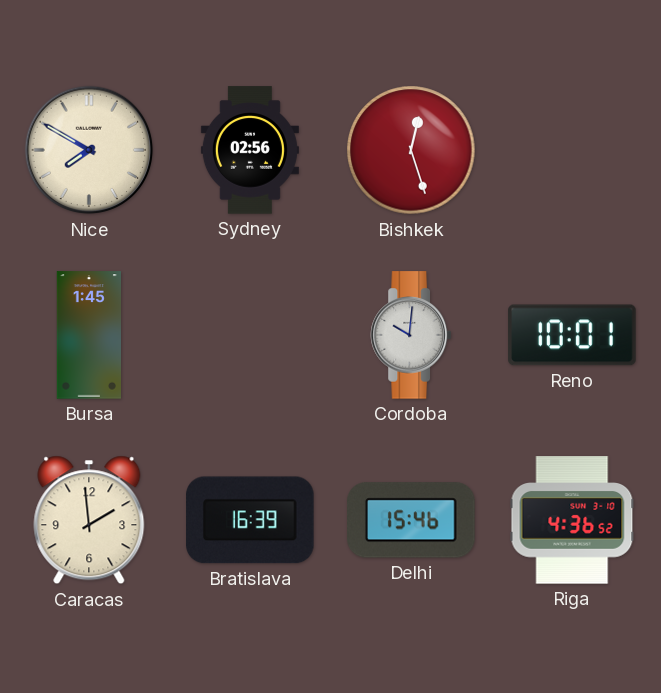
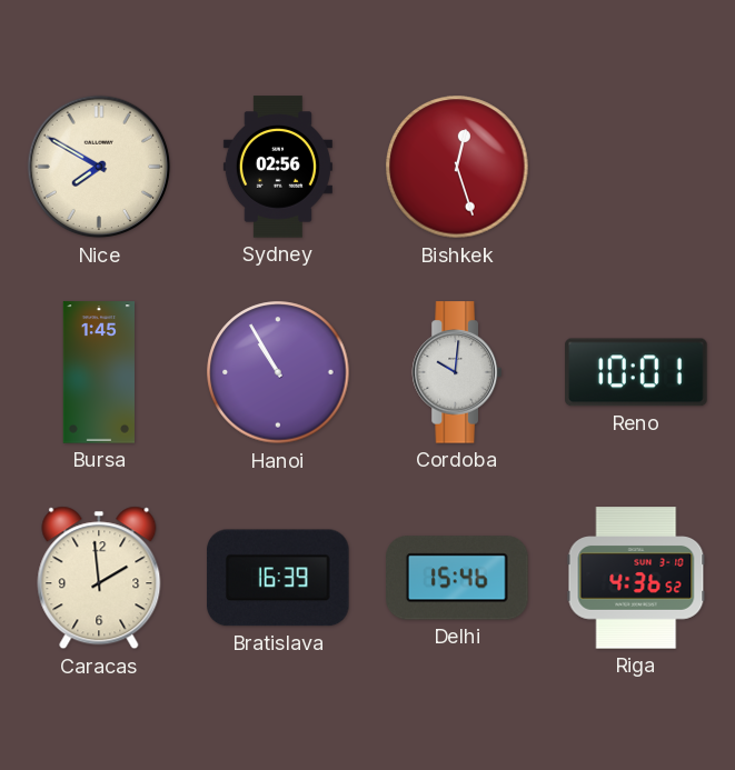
Hanoi: none -> 10:55 (278, 372)
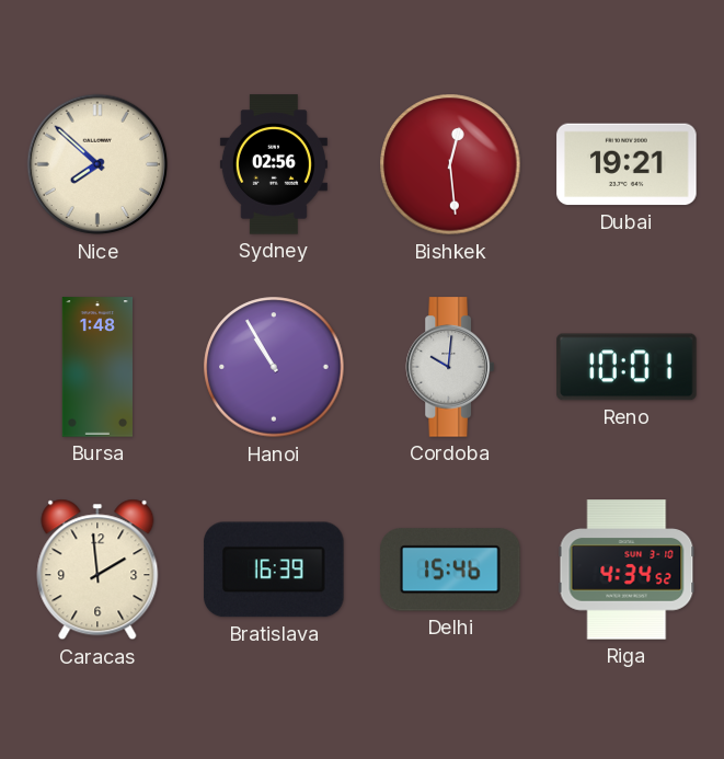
Nice: 7:50 -> 7:52 (97, 164)
Bishkek: 12:27 -> 12:29 (450, 164)
Dubai: none -> 19:21 (627, 164)
Bursa: 1:45 -> 1:48 (96, 367)
Riga: 4:36 -> 4:34 (627, 570)
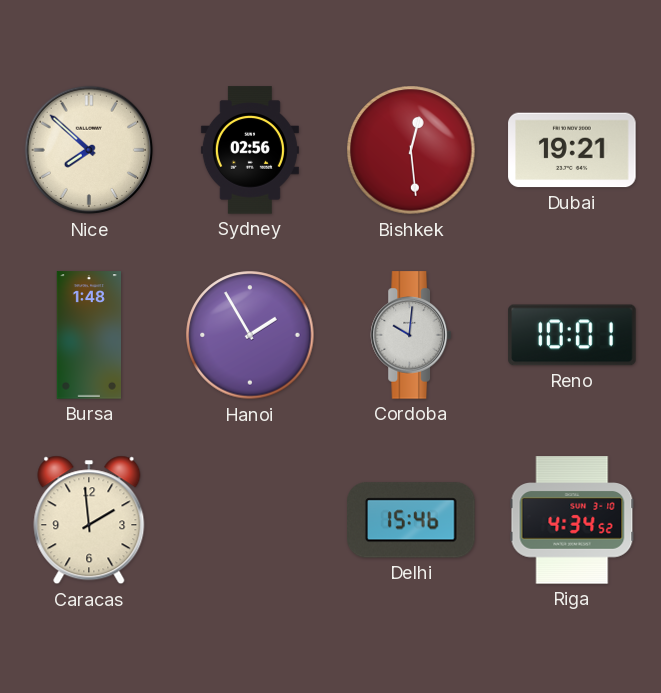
Hanoi: 10:55 -> 1:55 (250, 335)
Bratislava: 16:39 -> none (274, 570)
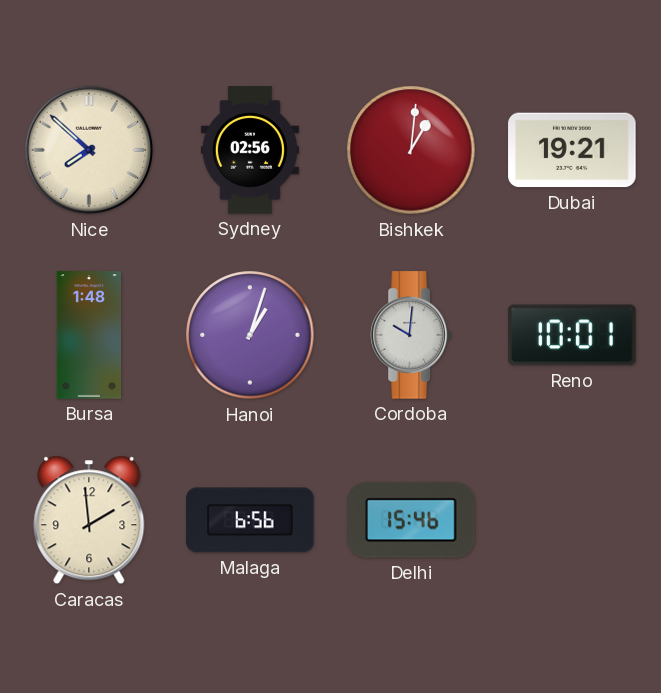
Bishkek: 12:29 -> 1:01 (411, 150)
Hanoi: 1:55 -> 1:03 (250, 335)
Malaga: none -> 6:56 (250, 520)
Riga: 4:34 -> none (572, 520)
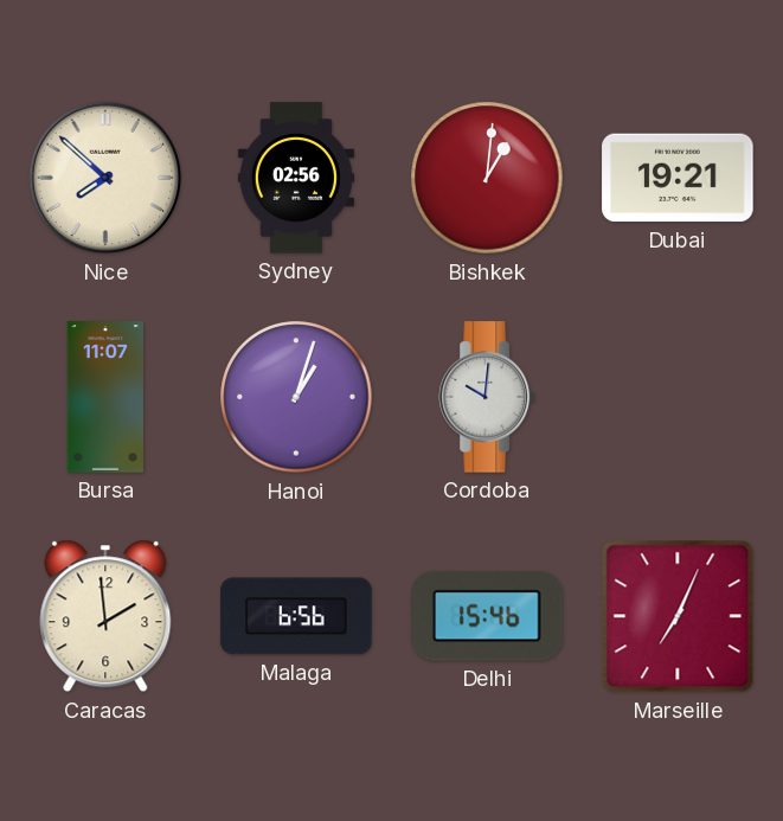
Bursa: 1:48 -> 11:07 (104, 397)
Reno: 10:01 -> none (572, 335)
Marseille: none -> 7:04 (678, 616)
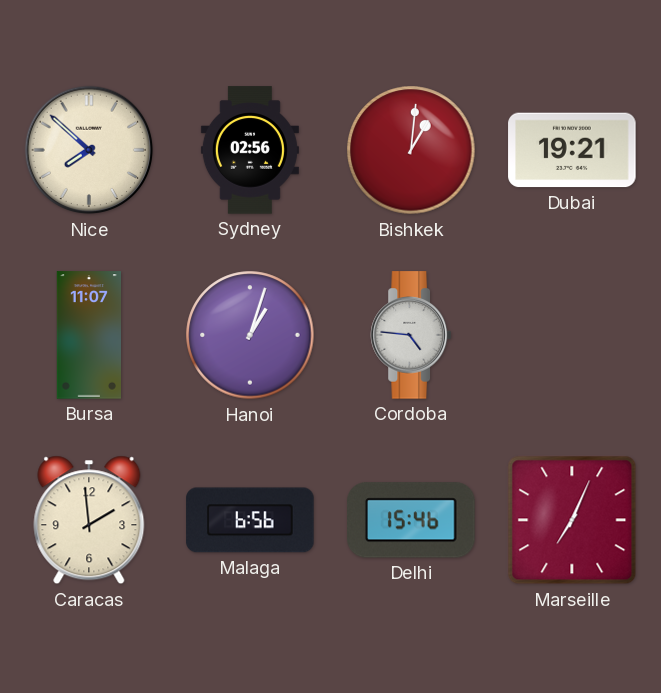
Cordoba: 10:01 -> 4:46 (410, 335)
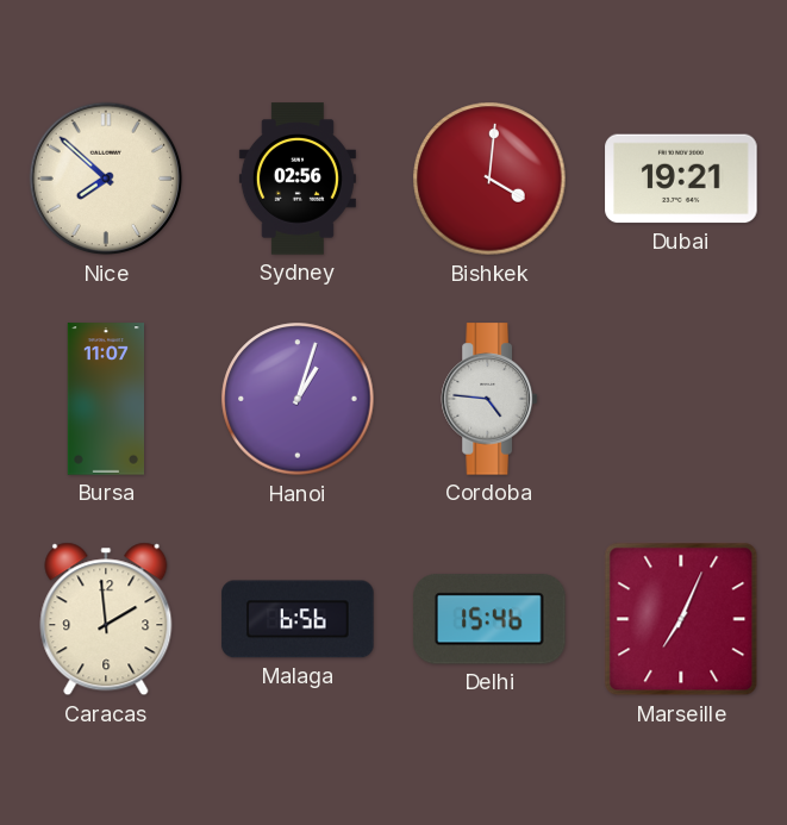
Bishkek: 1:01 -> 4:01 (489, 179)
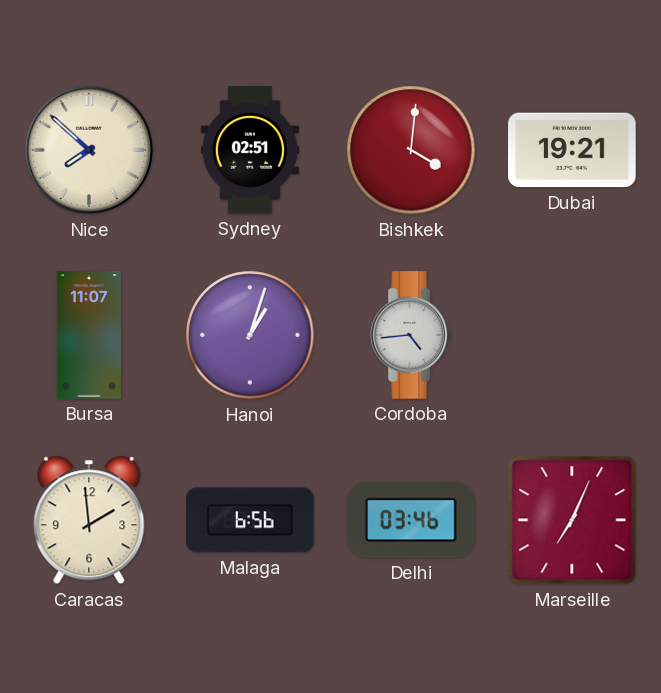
Sydney: 02:56 -> 02:51 (250, 150)
Cordoba: 4:46 -> 4:44 (410, 335)
Delhi: 15:46 -> 03:46 (411, 520)
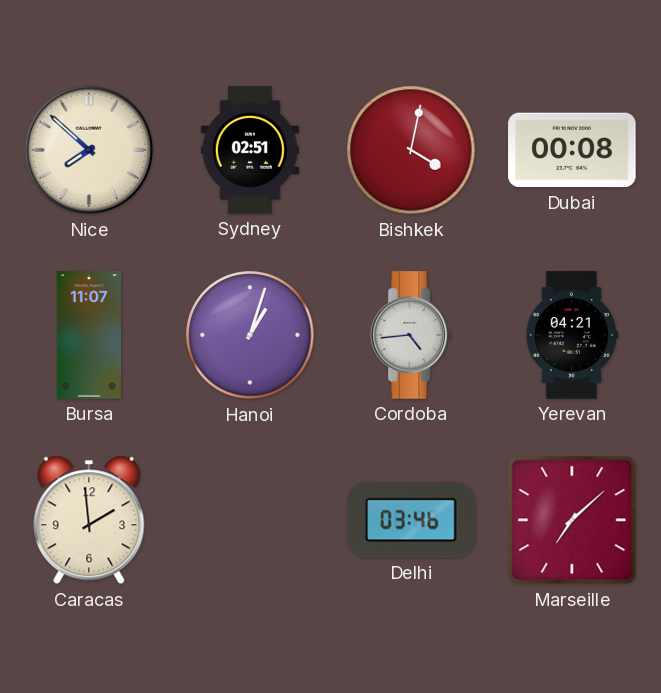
Bishkek: 4:01 -> 4:02 (411, 150)
Dubai: 19:21 -> 00:08 (572, 150)
Yerevan: none -> 04:21 (572, 335)
Malaga: 6:56 -> none (250, 520)
Marseille: 7:04 -> 7:08 (572, 520)
